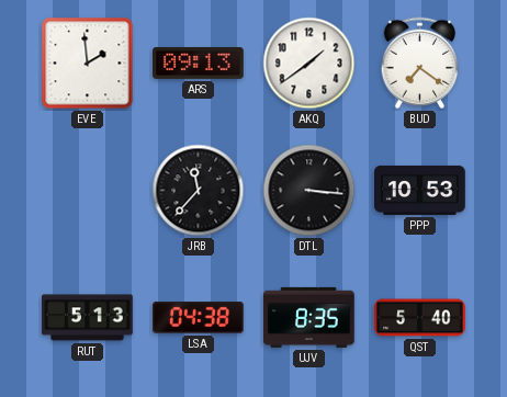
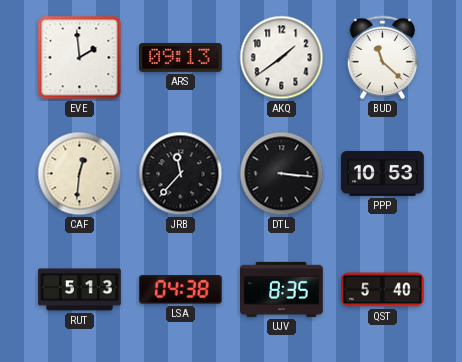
BUD: 7:21 -> 11:22 (383, 58)
CAF: none -> 12:31 (80, 174)
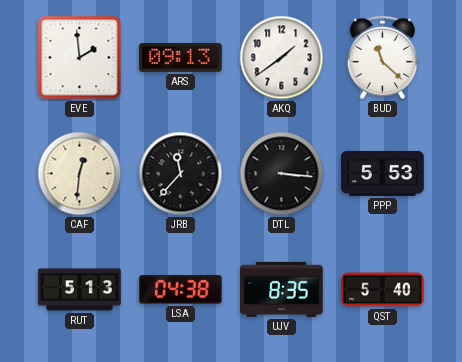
PPP: 10:53 -> 5:53 (383, 173)
